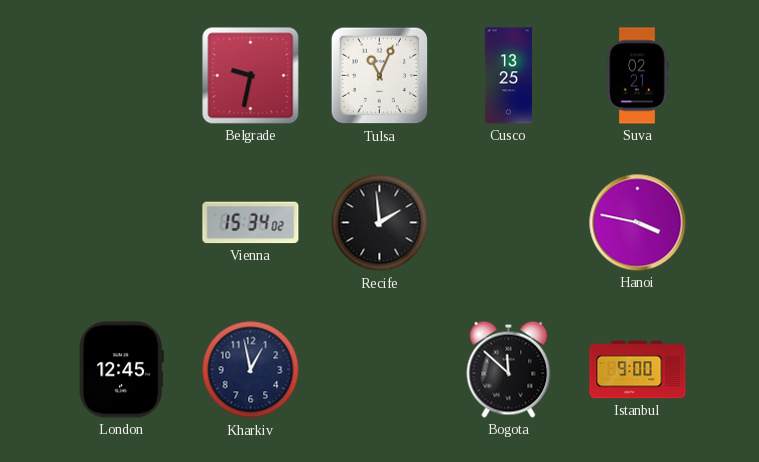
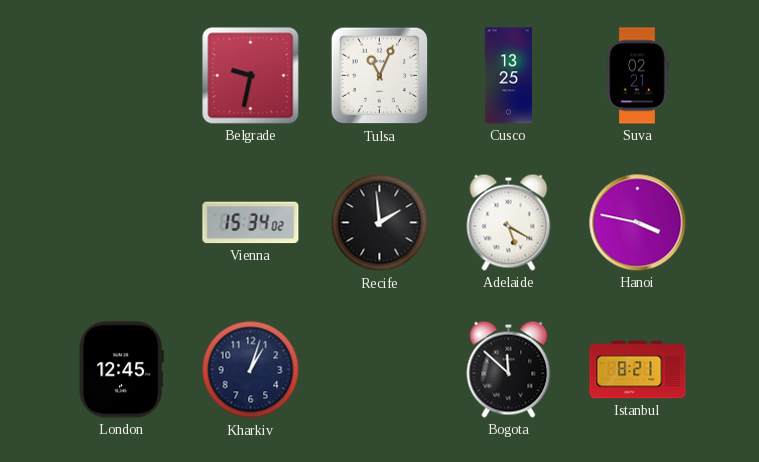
Adelaide: none -> 5:20 (509, 222)
Kharkiv: 12:58 -> 1:03 (251, 370)
Istanbul: 9:00 -> 8:21 (638, 370)
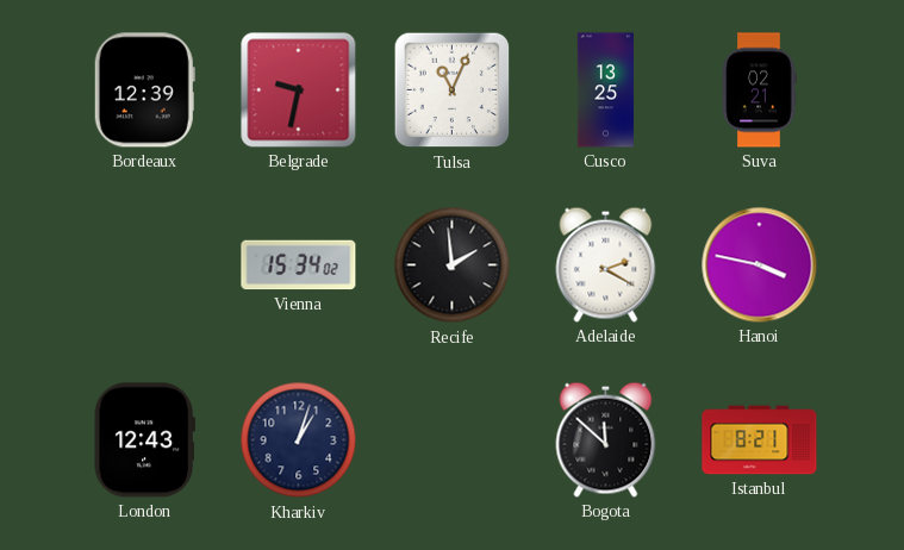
Bordeaux: none -> 12:39 (144, 90)
Adelaide: 5:20 -> 2:20 (606, 264)
London: 12:45 -> 12:43 (144, 440)
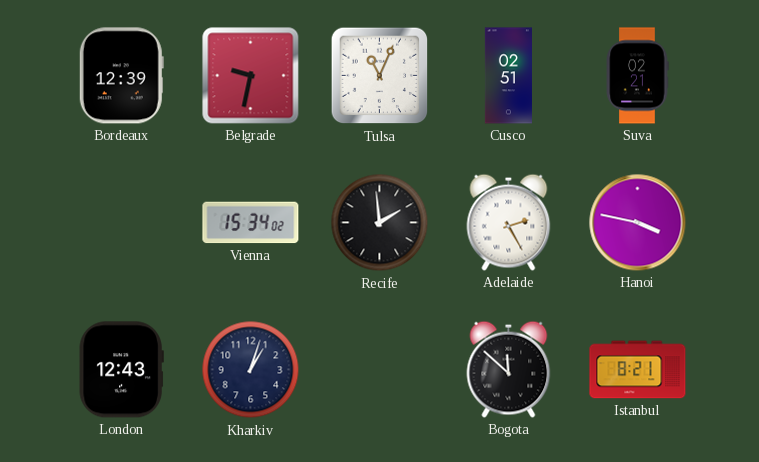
Cusco: 13:25 -> 02:51 (508, 76)
Adelaide: 2:20 -> 2:25 (509, 222)
